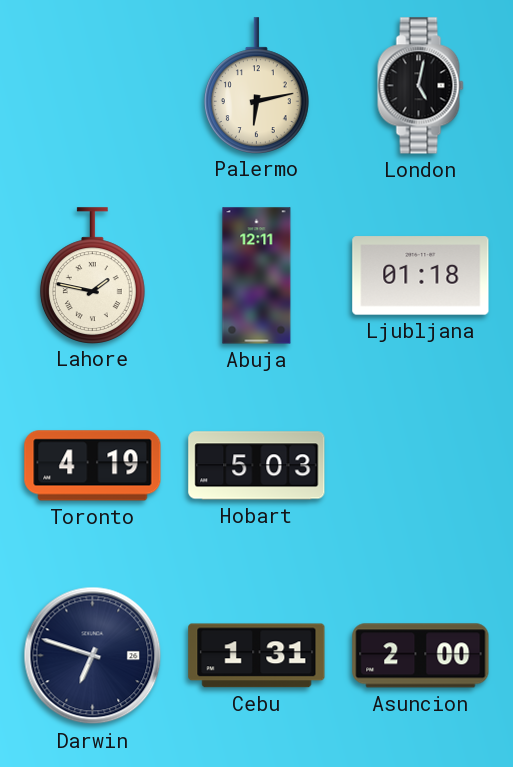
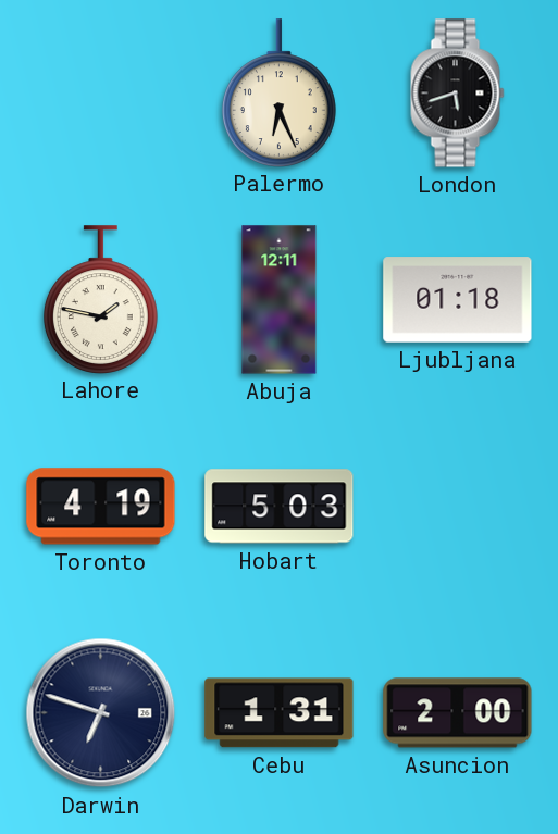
Palermo: 6:13 -> 6:26 (278, 92)
London: 5:02 -> 5:42 (458, 94)
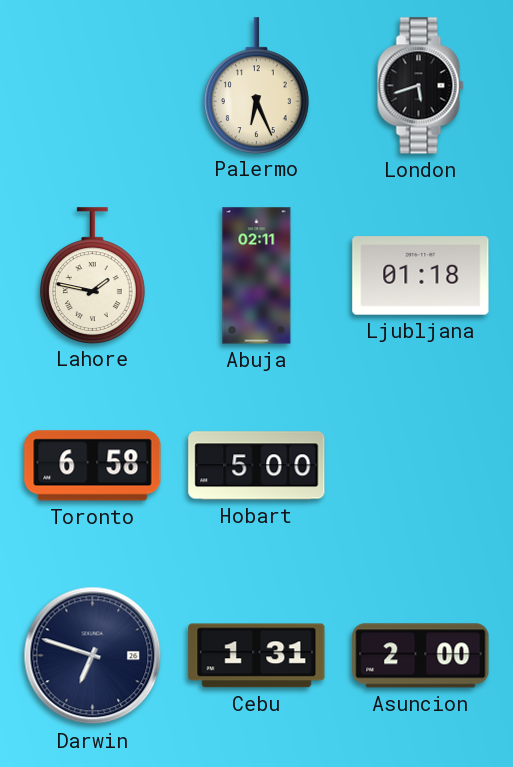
Abuja: 12:11 -> 02:11 (257, 276)
Toronto: 4:19 -> 6:58 (93, 466)
Hobart: 5:03 -> 5:00 (257, 466)
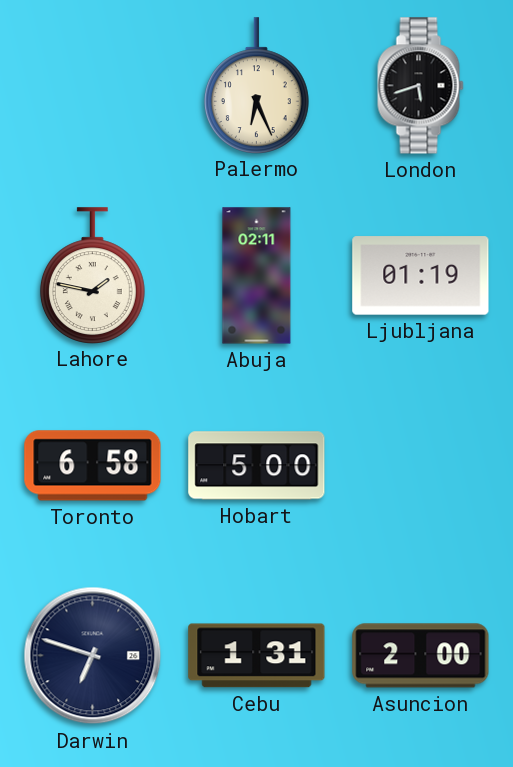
Ljubljana: 01:18 -> 01:19 (421, 276)
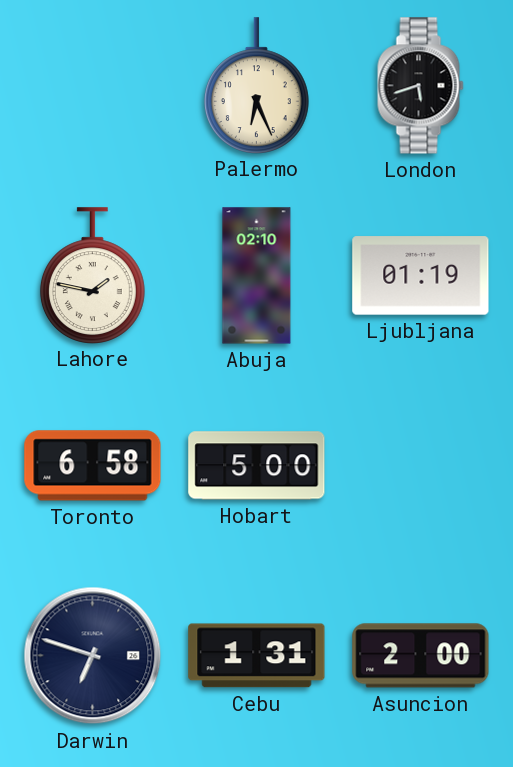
Abuja: 02:11 -> 02:10 (257, 276)
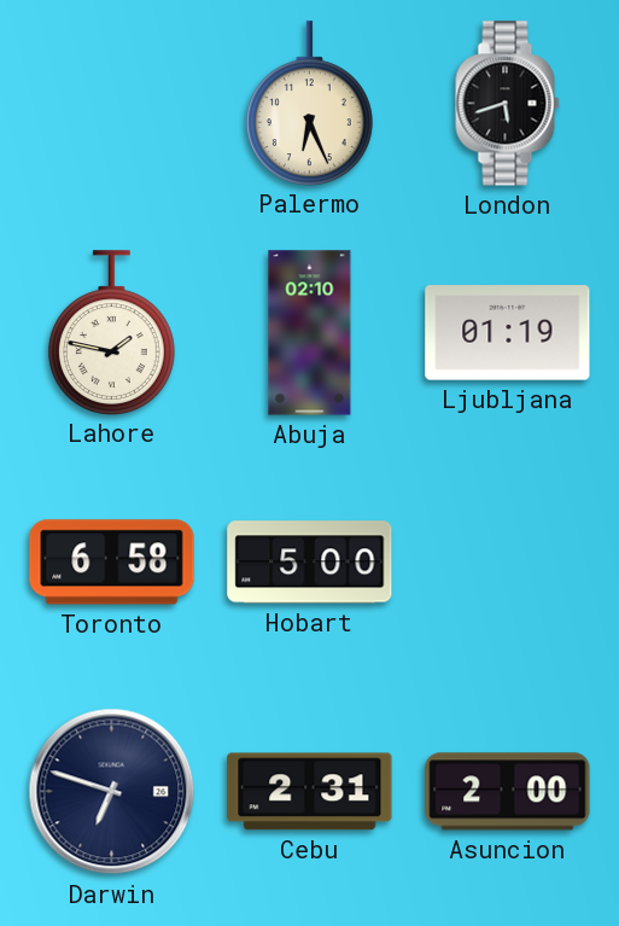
Cebu: 1:31 -> 2:31 (310, 792)
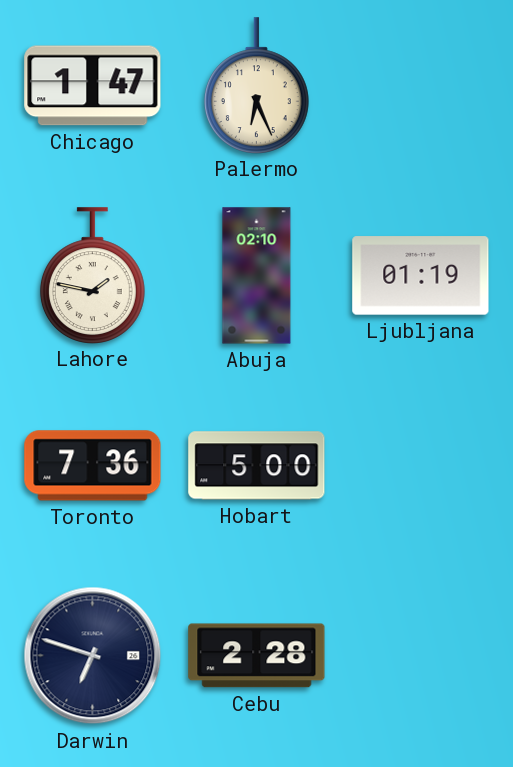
Chicago: none -> 1:47 (93, 86)
London: 5:42 -> none (508, 104)
Toronto: 6:58 -> 7:36 (93, 466)
Cebu: 2:31 -> 2:28 (257, 656)
Asuncion: 2:00 -> none (508, 792)
